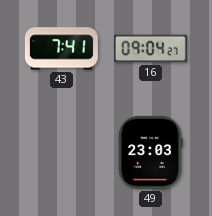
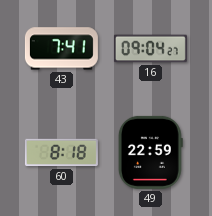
60: none -> 8:18 (61, 153)
49: 23:03 -> 22:59 (150, 152)
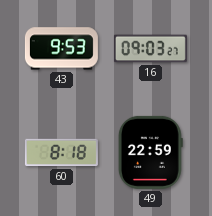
43: 7:41 -> 9:53 (61, 49)
16: 09:04 -> 09:03 (150, 49)
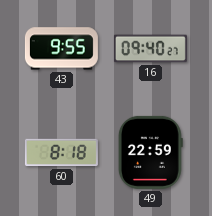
43: 9:53 -> 9:55 (61, 49)
16: 09:03 -> 09:40 (150, 49)
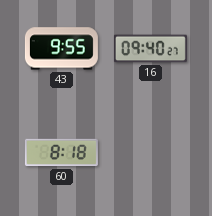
49: 22:59 -> none (150, 152)
